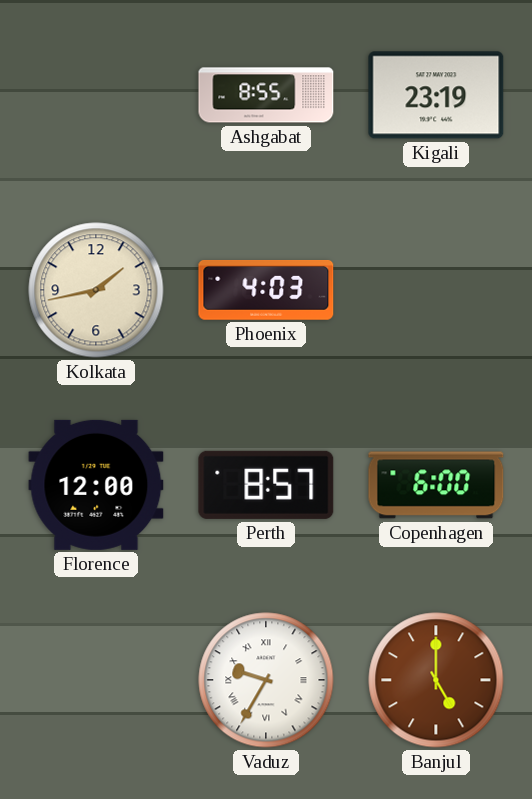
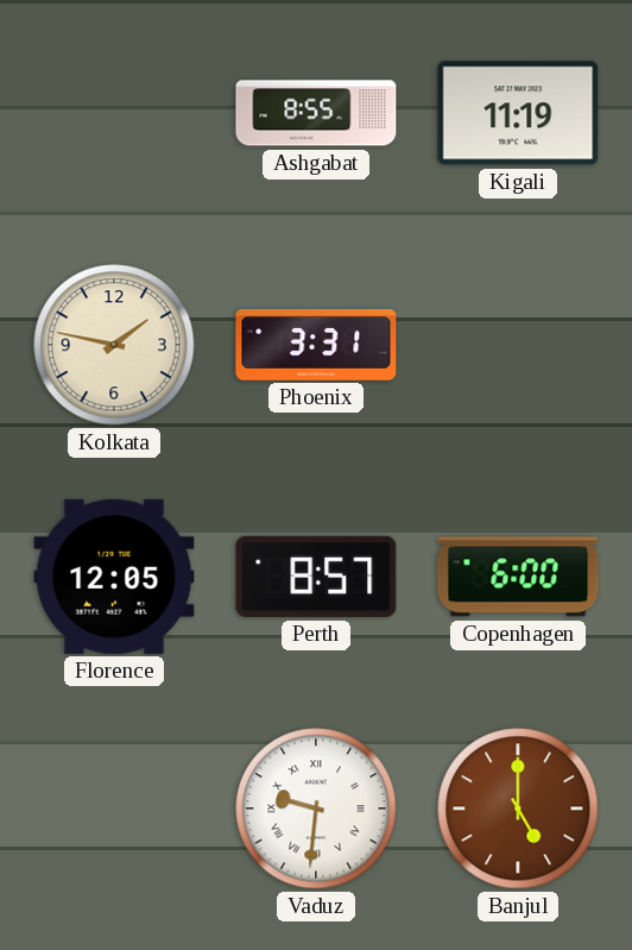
Kigali: 23:19 -> 11:19 (518, 113)
Kolkata: 1:43 -> 1:47 (114, 345)
Phoenix: 4:03 -> 3:31 (316, 345)
Florence: 12:00 -> 12:05 (114, 577)
Vaduz: 9:35 -> 9:31 (316, 809)
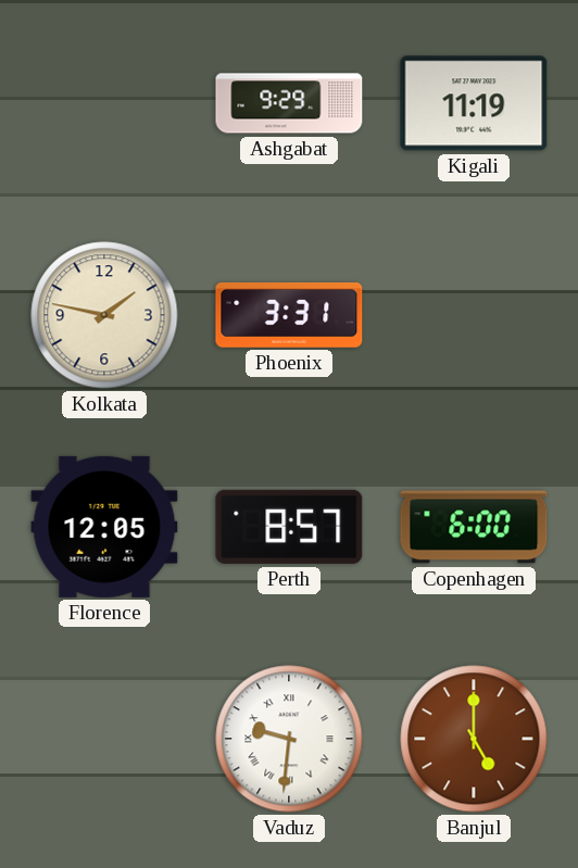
Ashgabat: 8:55 -> 9:29 (289, 103)
